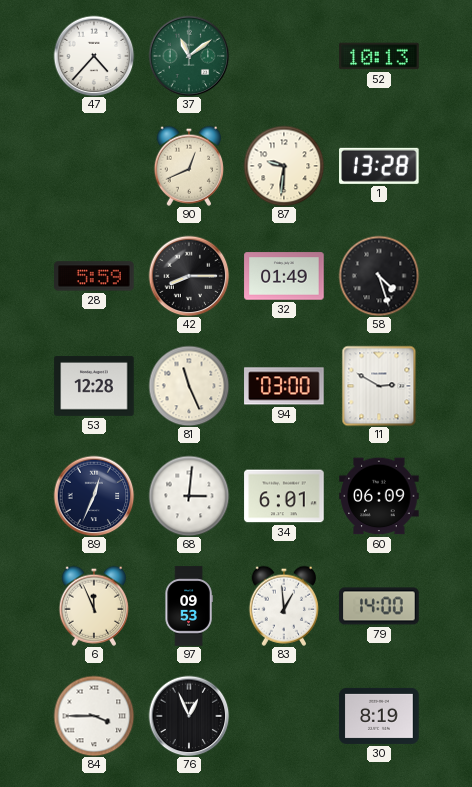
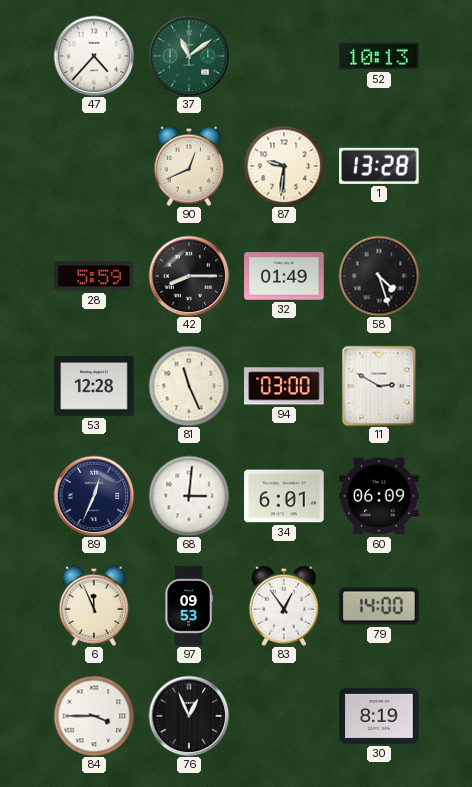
83: 12:59 -> 12:54 (283, 606)
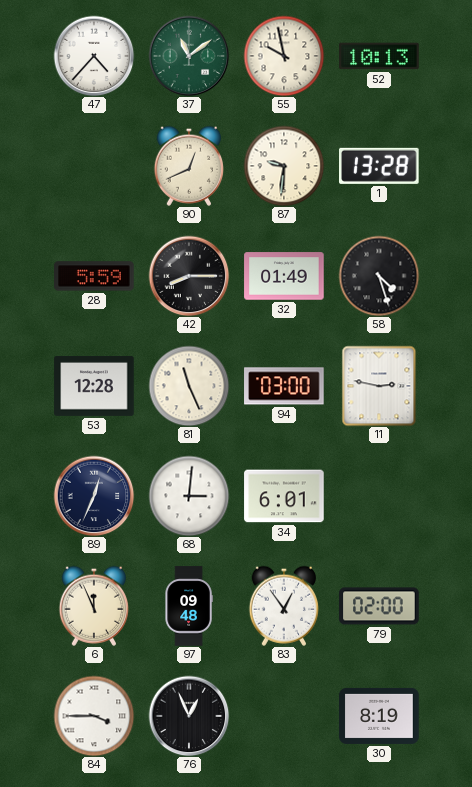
55: none -> 9:58 (284, 56)
11: 2:50 -> 2:47 (379, 386)
60: 06:09 -> none (379, 496)
97: 09:53 -> 09:48 (189, 606)
79: 14:00 -> 02:00 (379, 606)
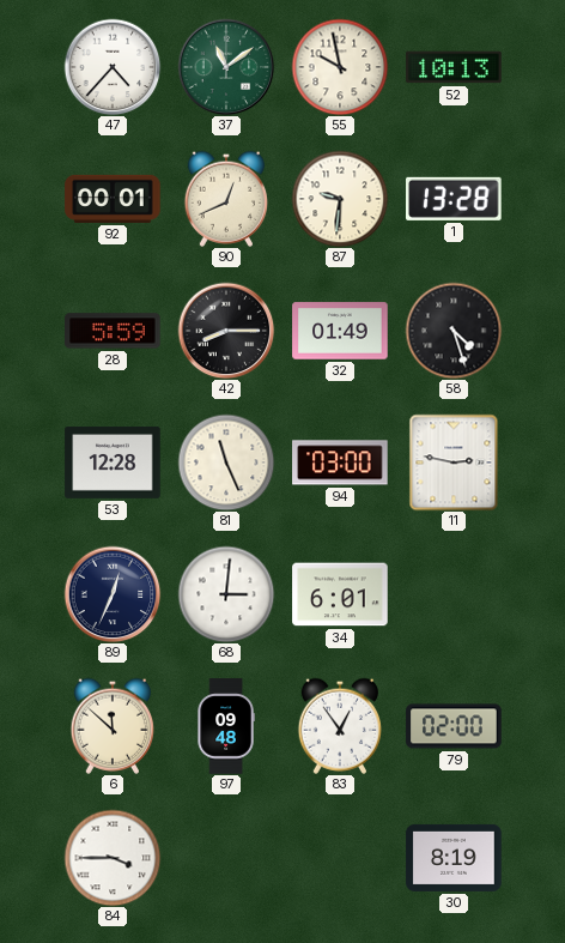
92: none -> 00:01 (113, 199)
6: 11:56 -> 11:52 (111, 726)
76: 12:56 -> none (189, 716)
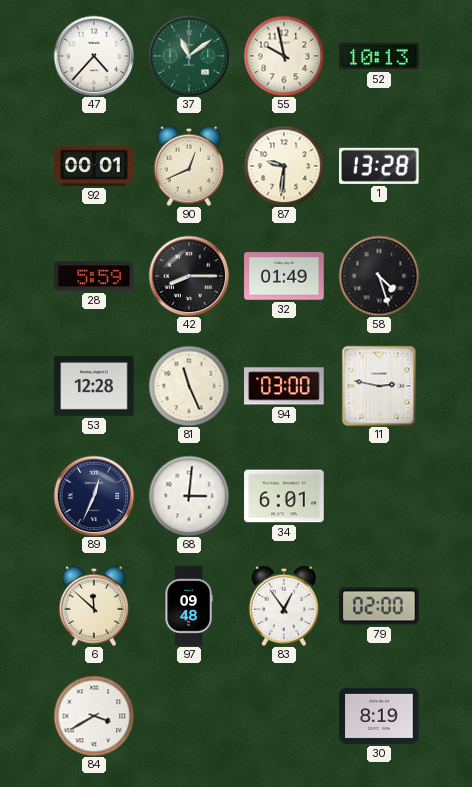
84: 3:45 -> 3:40 (94, 716)
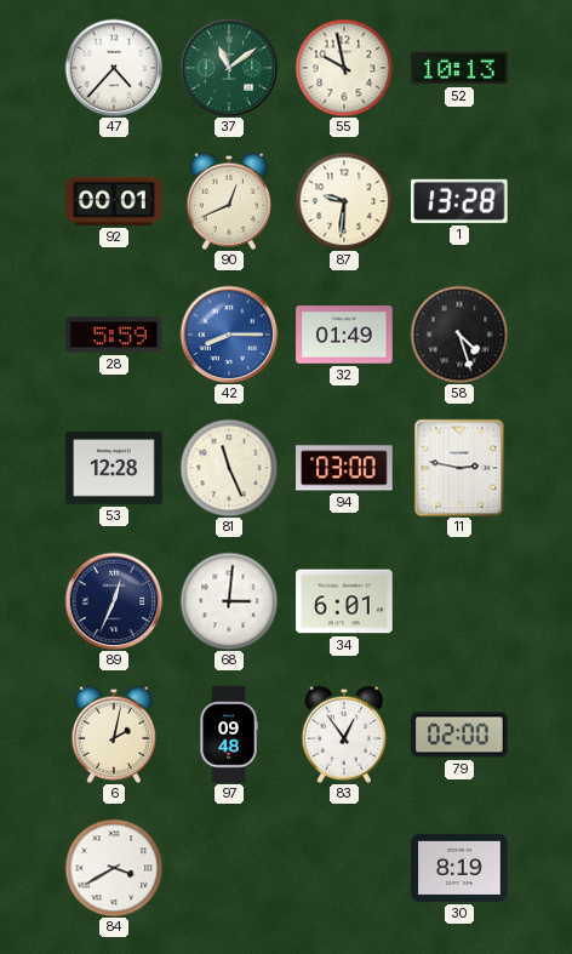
42 dial: black -> blue (229, 335)
6: 11:52 -> 2:02 (113, 735)
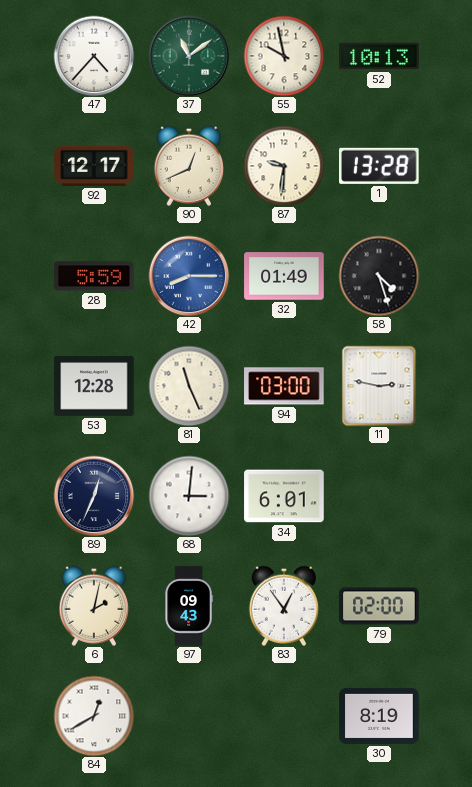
92: 00:01 -> 12:17 (94, 166)
97: 09:48 -> 09:43 (189, 606)
84: 3:40 -> 12:40 (94, 716)
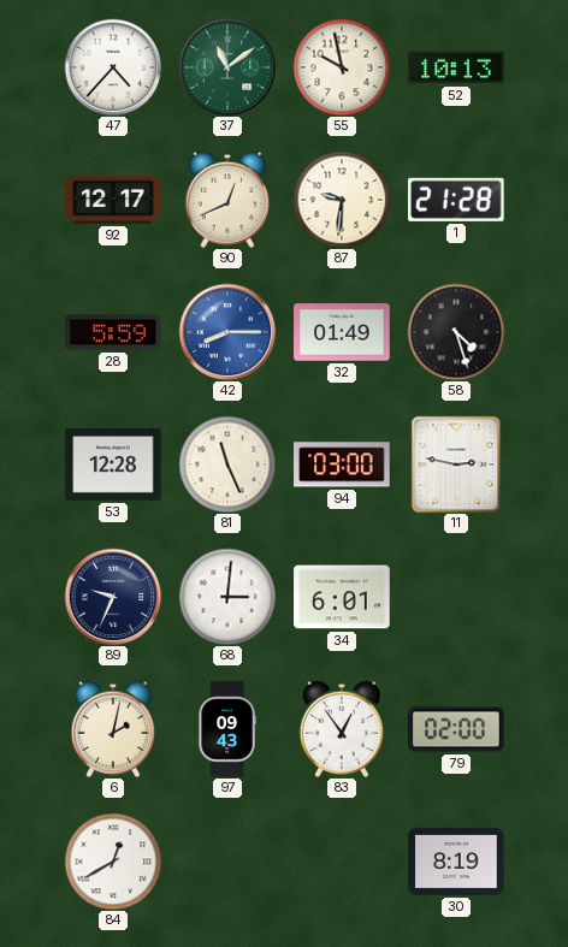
1: 13:28 -> 21:28 (457, 200)
89: 12:34 -> 9:34 (113, 597)
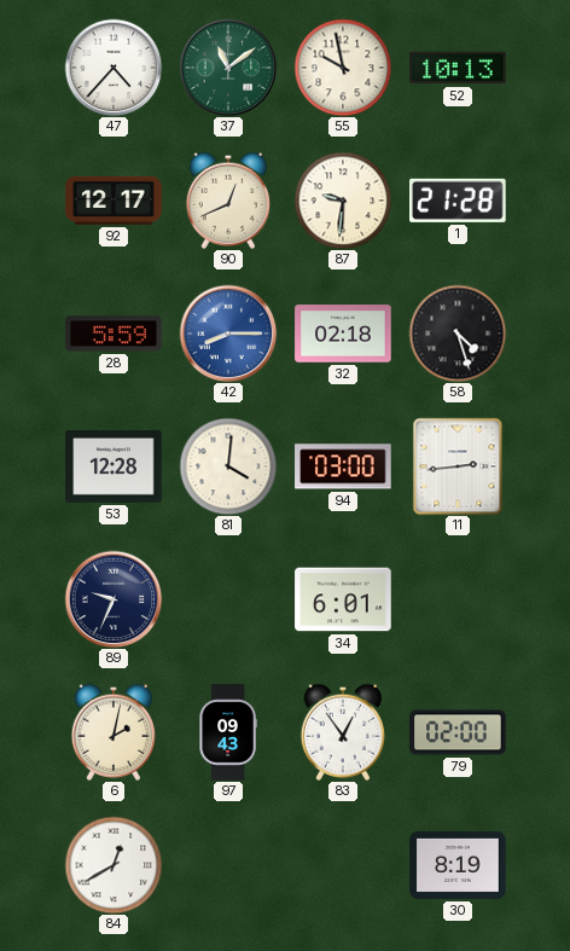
32: 01:49 -> 02:18 (343, 334)
81: 11:26 -> 4:01 (228, 466)
11: 2:47 -> 2:44 (458, 466)
68: 3:01 -> none (227, 597)
